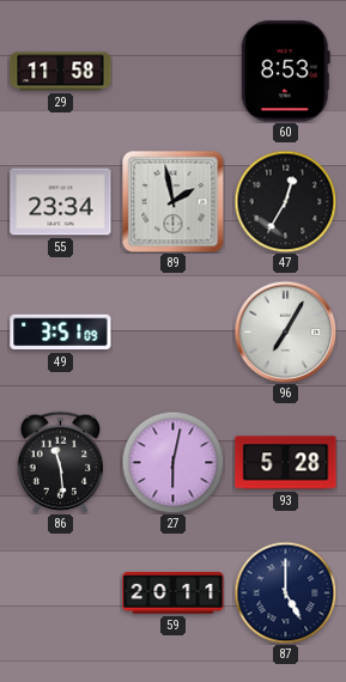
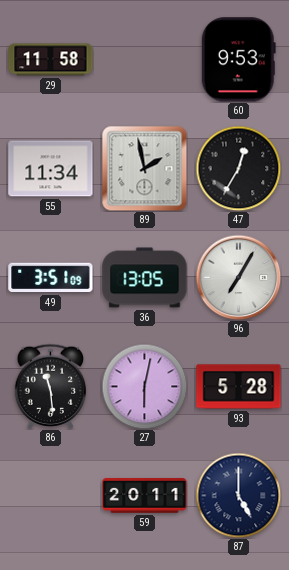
60: 8:53 -> 9:53 (238, 60)
55: 23:34 -> 11:34 (51, 169)
36: none -> 13:05 (145, 278)
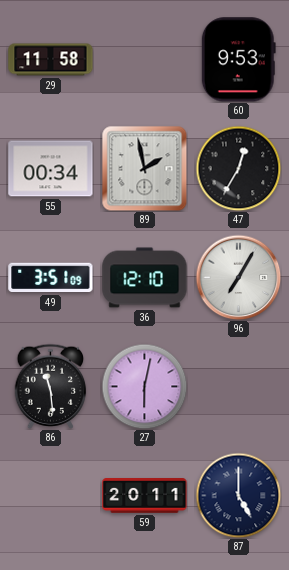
55: 11:34 -> 00:34 (51, 169)
36: 13:05 -> 12:10 (145, 278)
93: 5:28 -> none (239, 387)
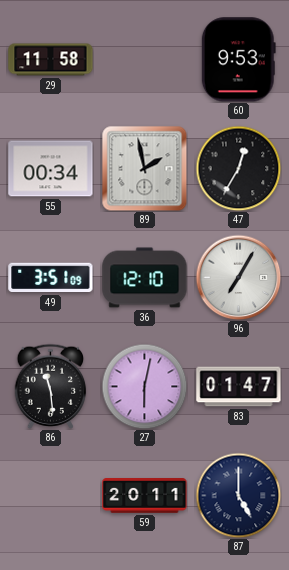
83: none -> 01:47 (239, 387)
